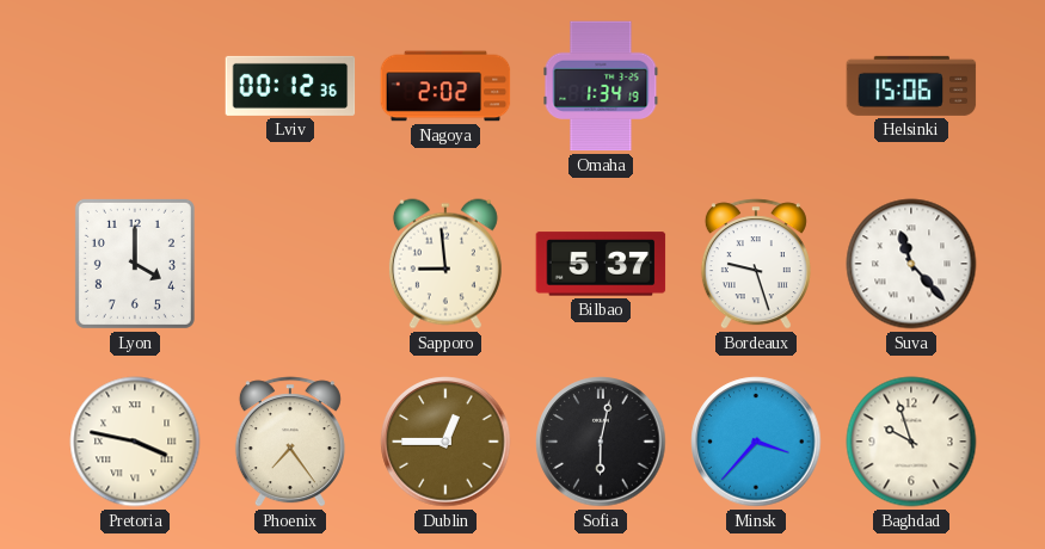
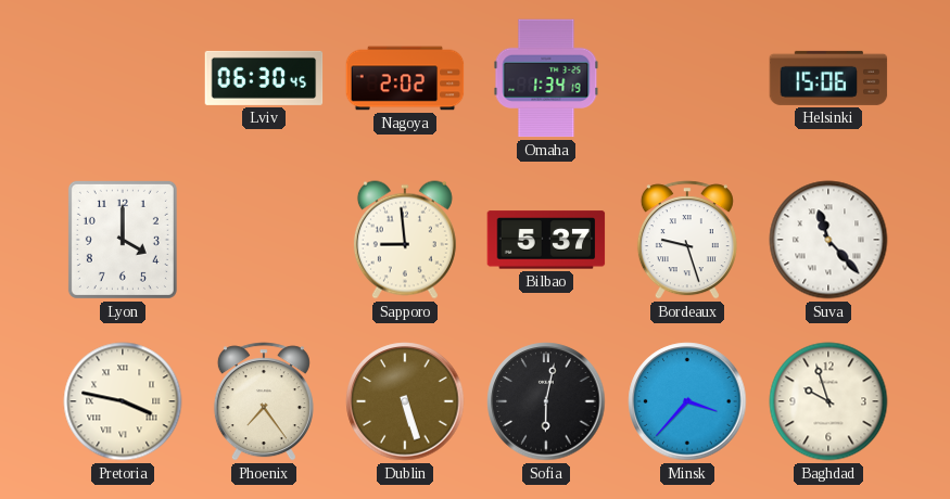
Lviv: 00:12 -> 06:30 (264, 78)
Dublin: 12:45 -> 5:27 (405, 401)
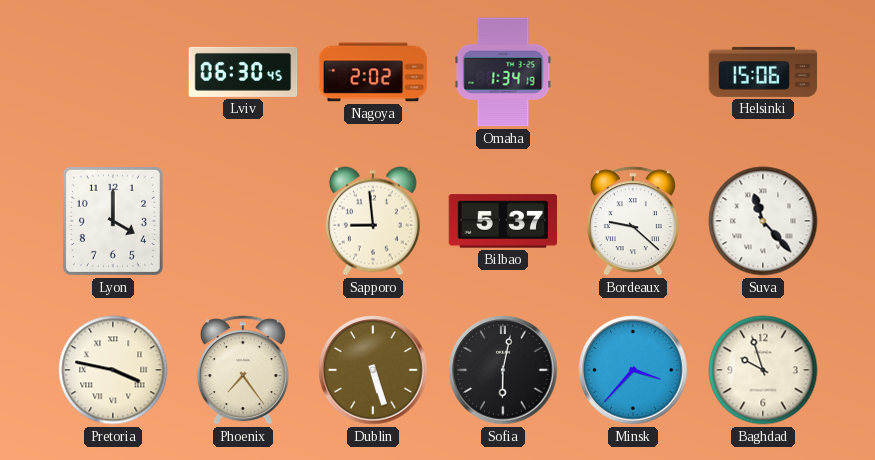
Bordeaux: 9:27 -> 9:22 (633, 221)
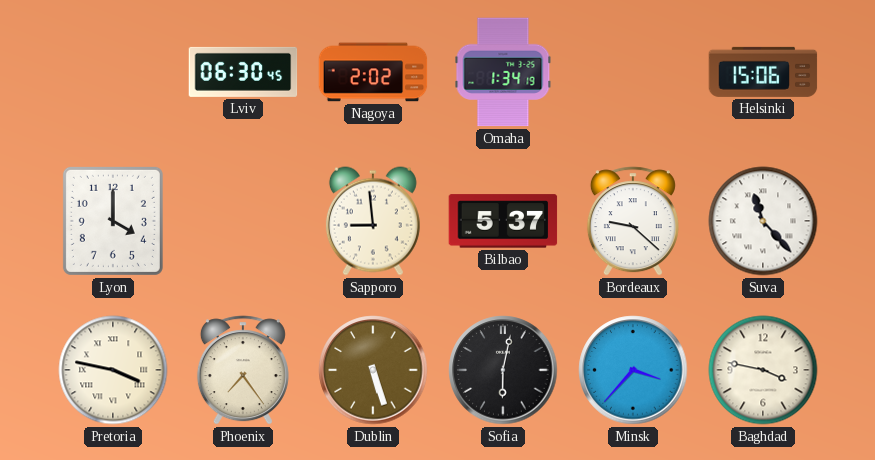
Baghdad: 9:57 -> 3:47 (763, 370)
